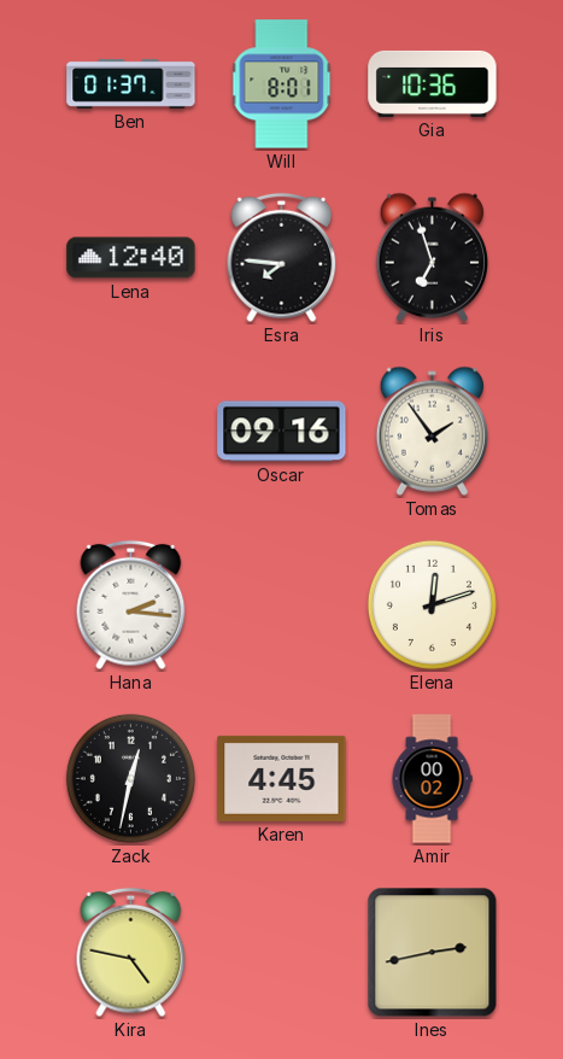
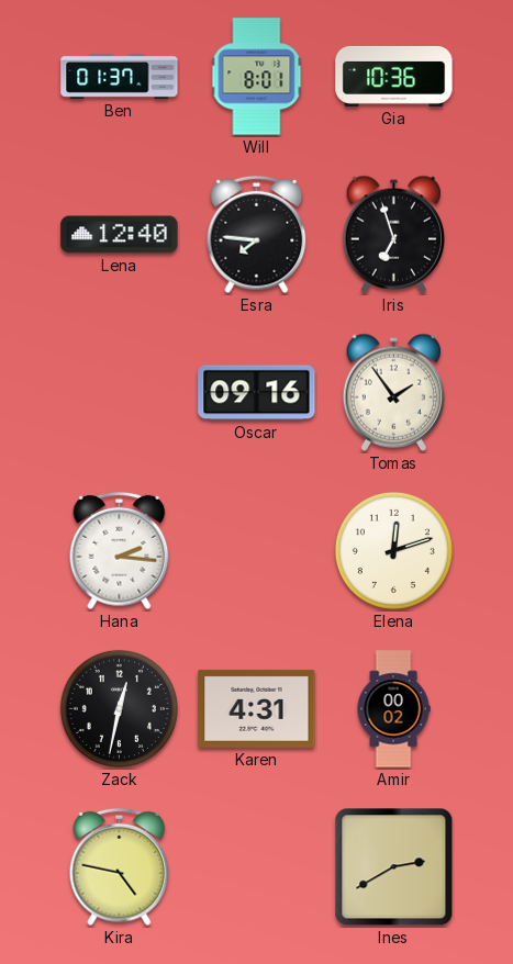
Karen: 4:45 -> 4:31 (257, 708)
Ines: 2:43 -> 2:40 (394, 867)
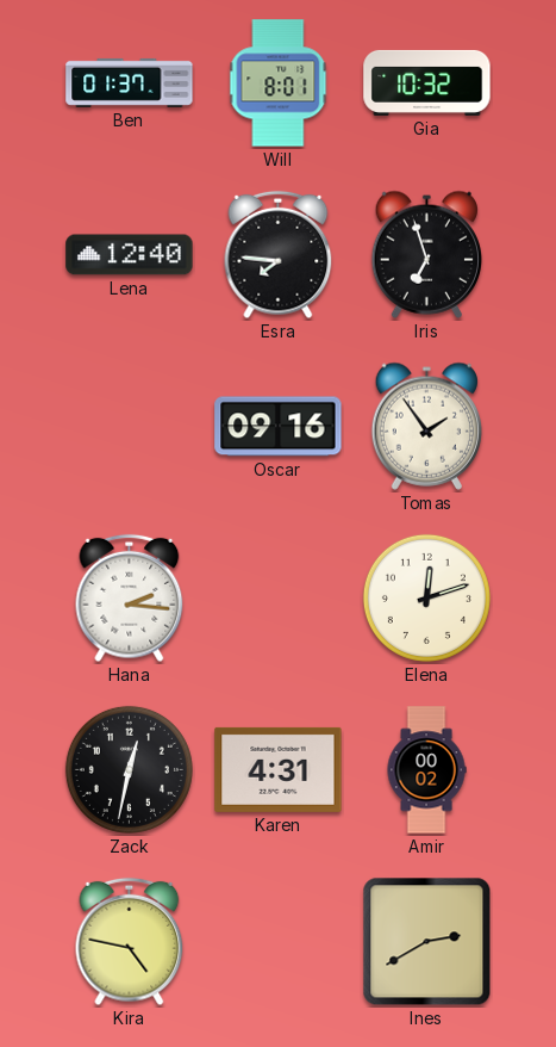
Gia: 10:36 -> 10:32 (427, 82)
